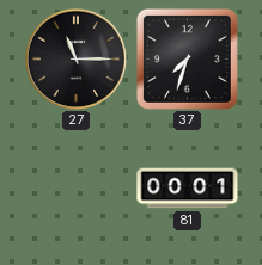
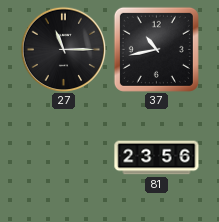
37: 7:33 -> 10:43 (156, 49)
81: 00:01 -> 23:56 (157, 158)
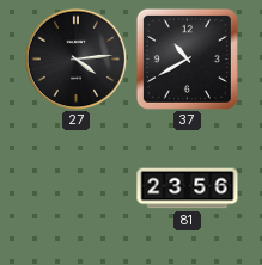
27: 11:15 -> 4:14 (75, 58)
37: 10:43 -> 10:40 (187, 58)
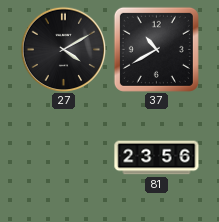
27: 4:14 -> 4:10 (63, 49)
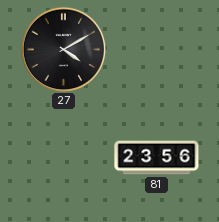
37: 10:40 -> none (156, 49)
